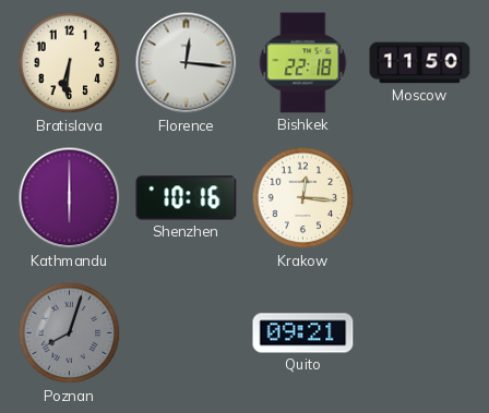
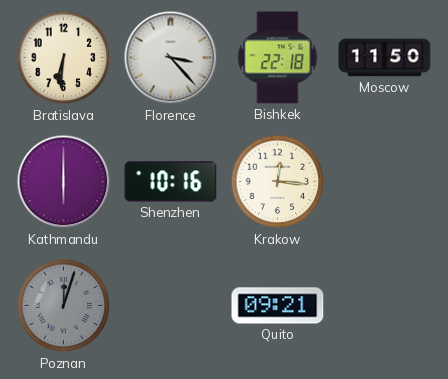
Florence: 12:16 -> 3:23 (171, 58)
Poznan: 8:03 -> 12:03 (64, 306)
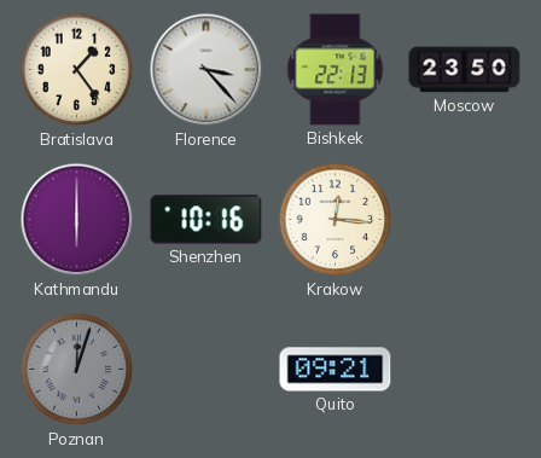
Bratislava: 6:31 -> 1:24 (77, 70)
Bishkek: 22:18 -> 22:13 (336, 70)
Moscow: 11:50 -> 23:50 (465, 70)
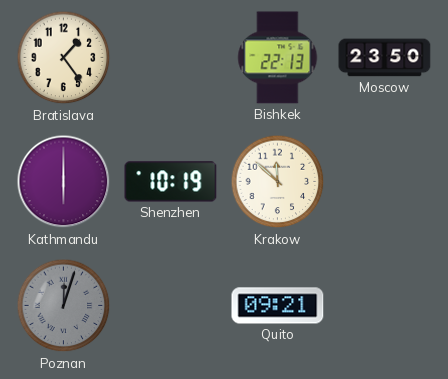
Florence: 3:23 -> none (206, 70)
Shenzhen: 10:16 -> 10:19 (171, 182)
Krakow: 12:16 -> 11:52 (278, 182)
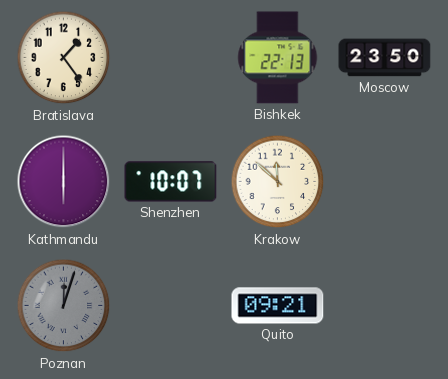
Shenzhen: 10:19 -> 10:07 (171, 182)
